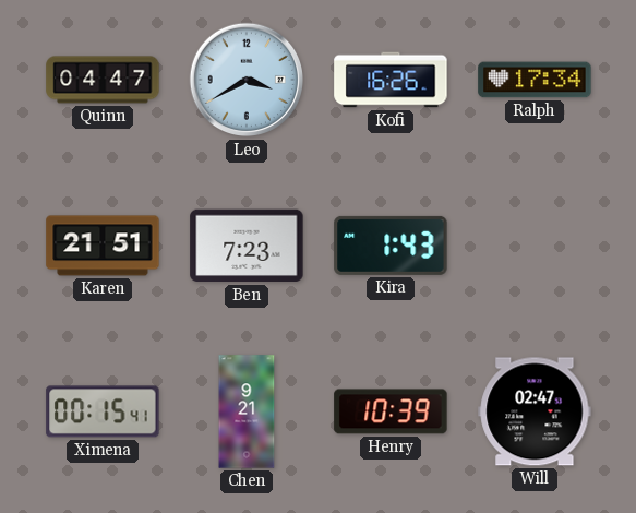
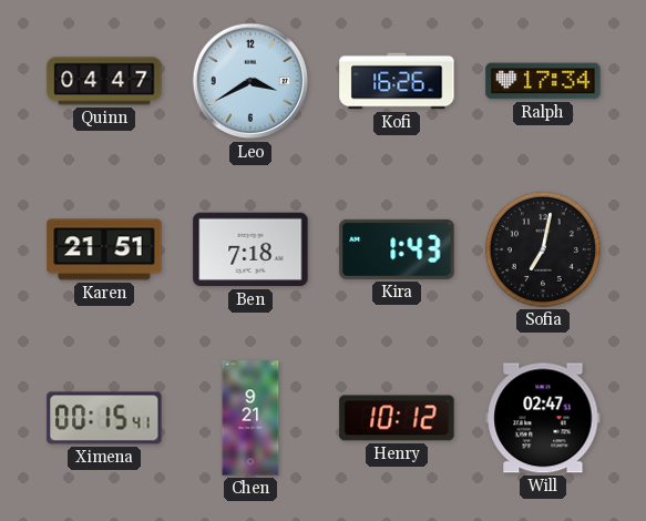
Ben: 7:23 -> 7:18 (250, 249)
Sofia: none -> 7:02 (543, 249)
Henry: 10:39 -> 10:12 (397, 418)
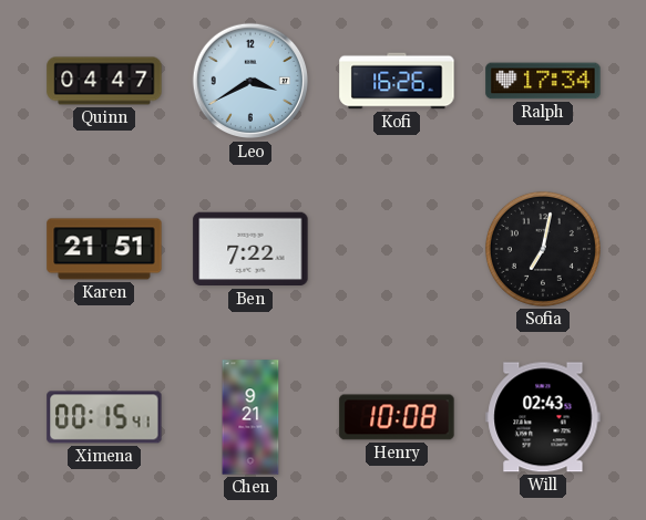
Ben: 7:18 -> 7:22 (250, 249)
Kira: 1:43 -> none (397, 249)
Henry: 10:12 -> 10:08 (397, 417)
Will: 02:47 -> 02:43 (543, 417)
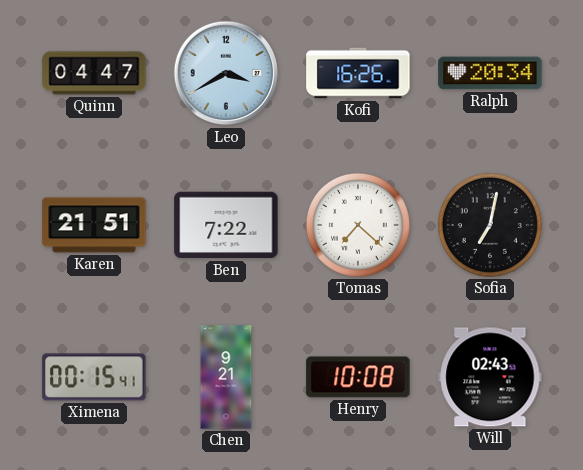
Ralph: 17:34 -> 20:34 (490, 73)
Tomas: none -> 7:22 (358, 225)
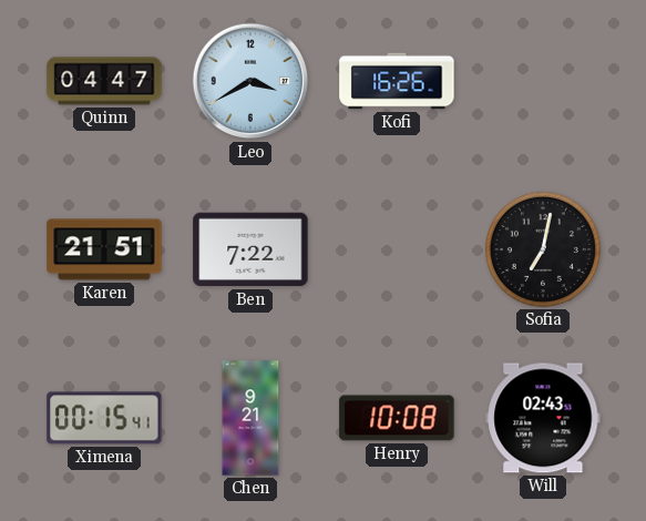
Ralph: 20:34 -> none (490, 73)
Tomas: 7:22 -> none (358, 225)
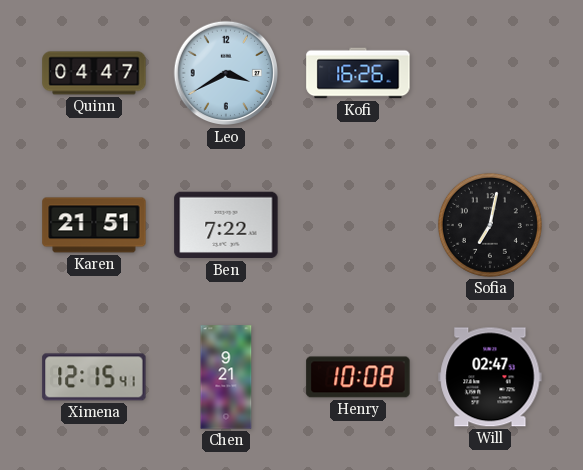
Ximena: 00:15 -> 12:15 (94, 377)
Will: 02:43 -> 02:47 (490, 377)
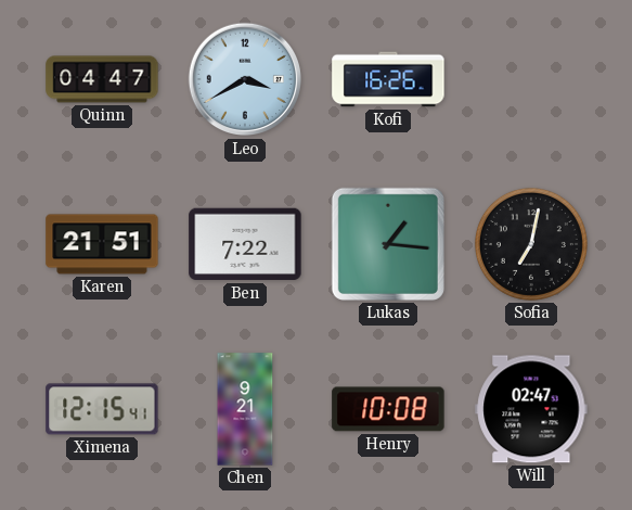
Lukas: none -> 1:16 (388, 244)
